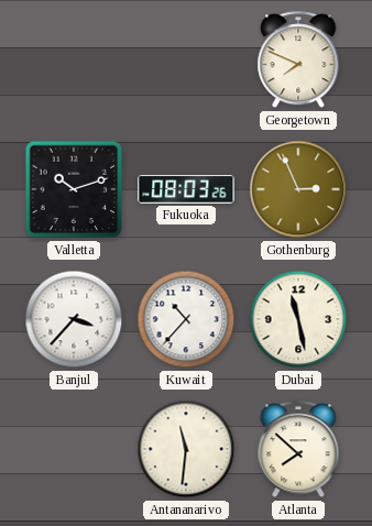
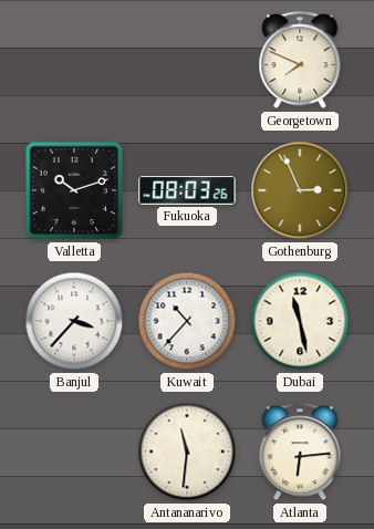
Atlanta: 7:52 -> 6:14 (300, 453)
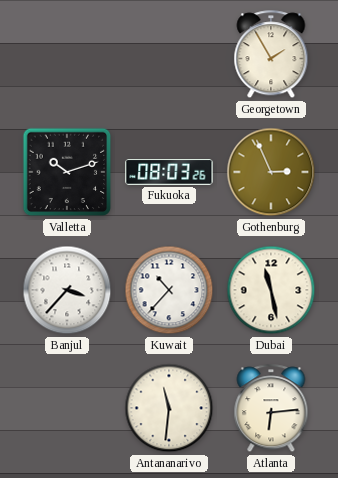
Georgetown: 7:49 -> 1:55 (271, 55)
